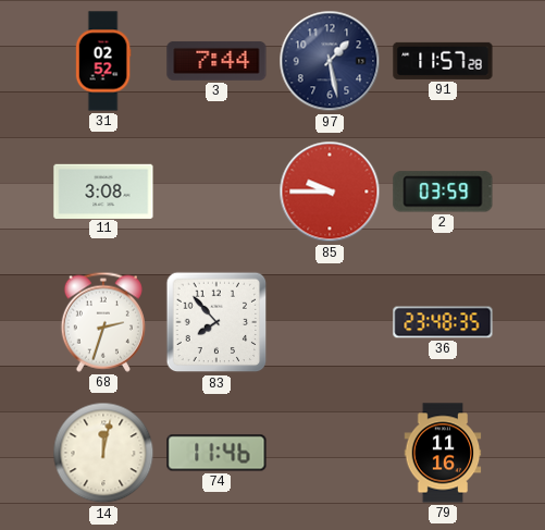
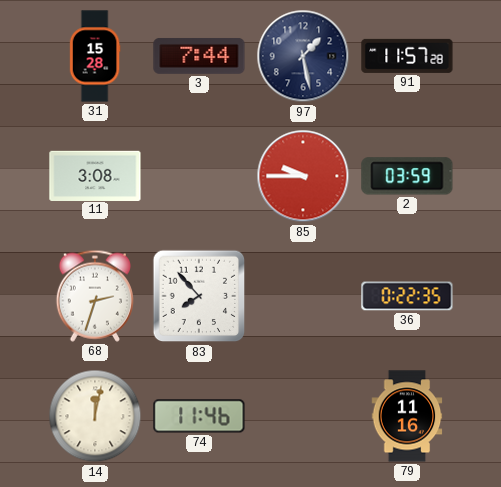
31: 02:52 -> 15:28 (95, 56)
36: 23:48 -> 0:22 (407, 296)
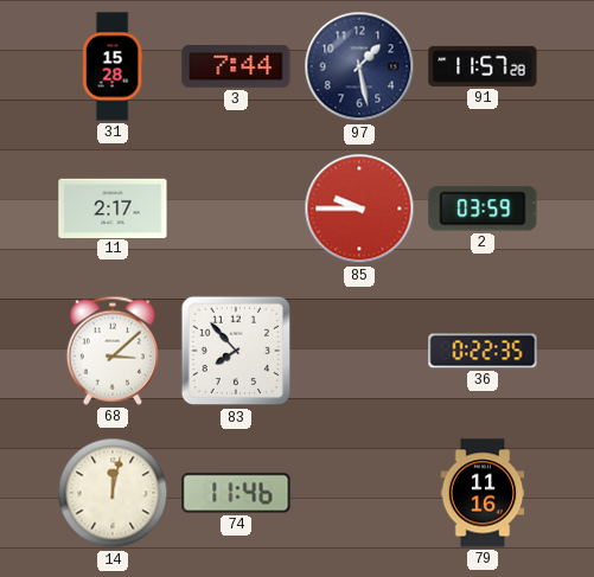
11: 3:08 -> 2:17 (113, 207)
68: 2:33 -> 3:08 (113, 351)
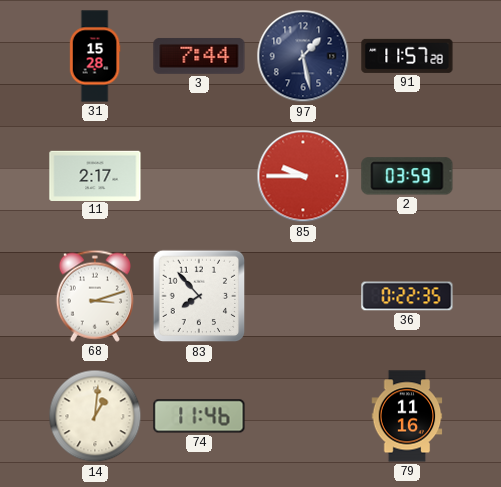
68: 3:08 -> 3:12 (95, 296)
14: 12:02 -> 1:01 (95, 416)
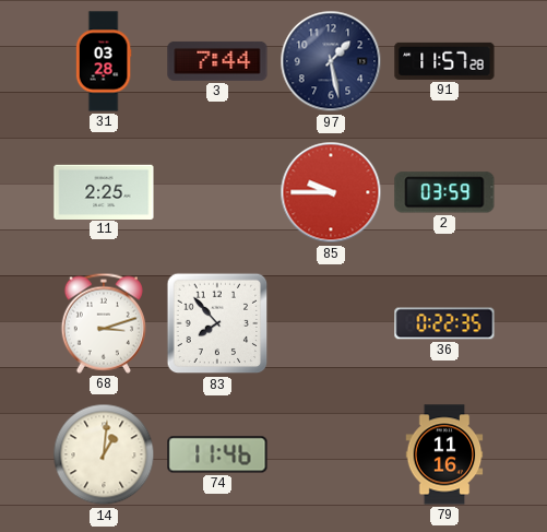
31: 15:28 -> 03:28 (104, 61)
11: 2:17 -> 2:25 (104, 191)
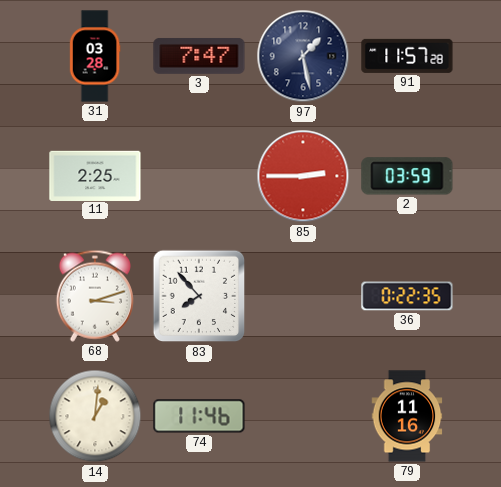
3: 7:44 -> 7:47 (199, 56)
85: 9:45 -> 2:45 (303, 176)
